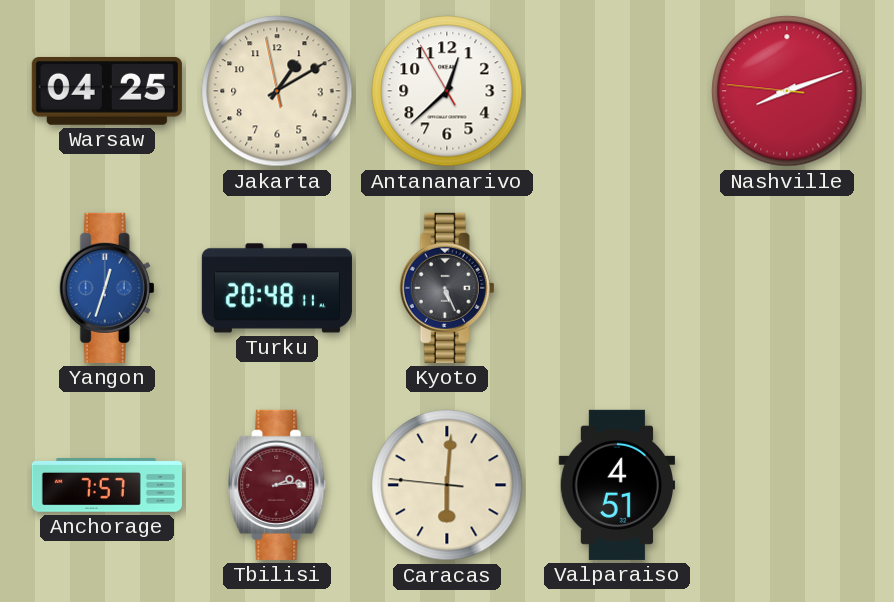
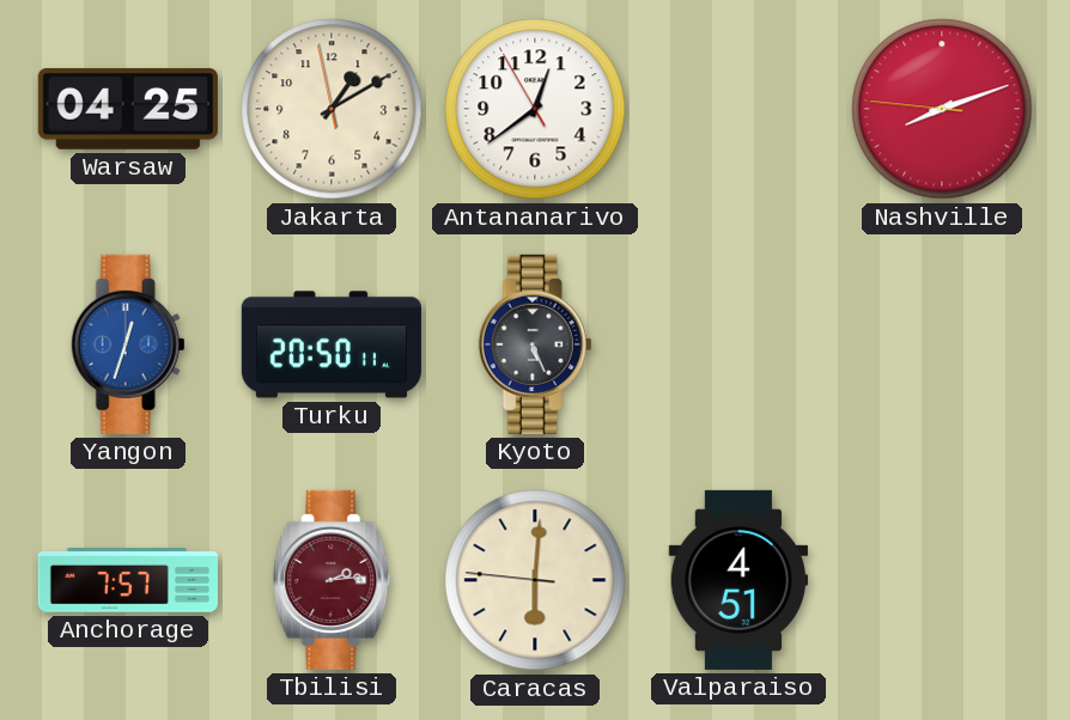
Antananarivo: 12:37 -> 12:38 (535, 109)
Turku: 20:48 -> 20:50 (332, 344)
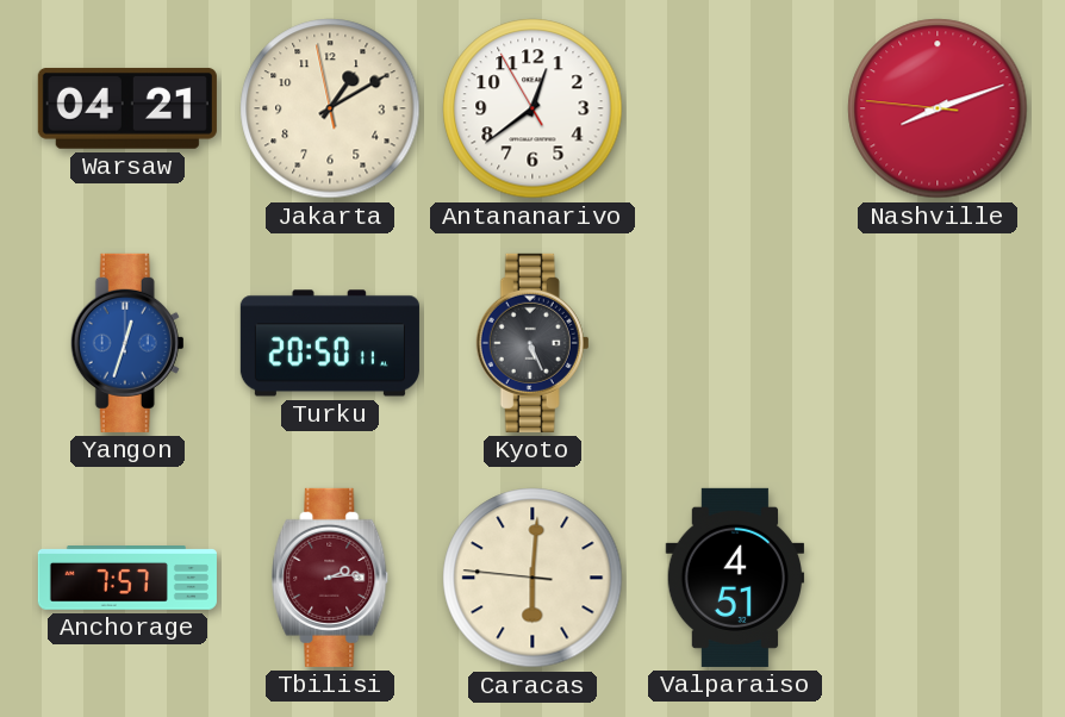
Warsaw: 04:25 -> 04:21 (127, 108)
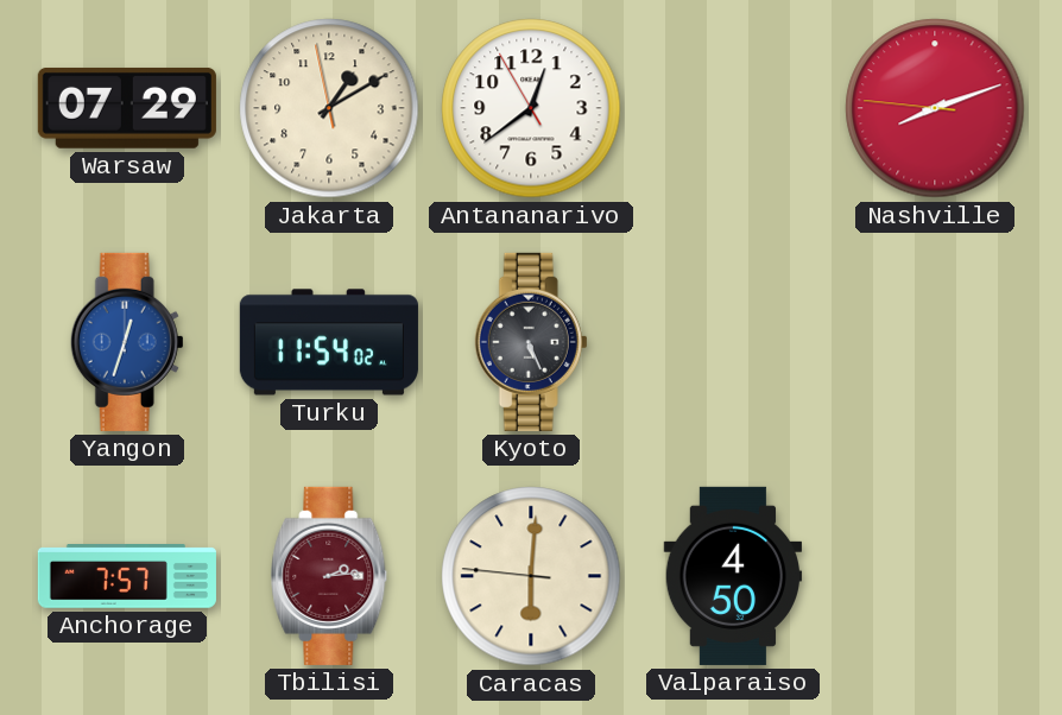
Warsaw: 04:21 -> 07:29 (127, 108)
Turku: 20:50 -> 11:54 (329, 342)
Valparaiso: 4:51 -> 4:50 (733, 576)
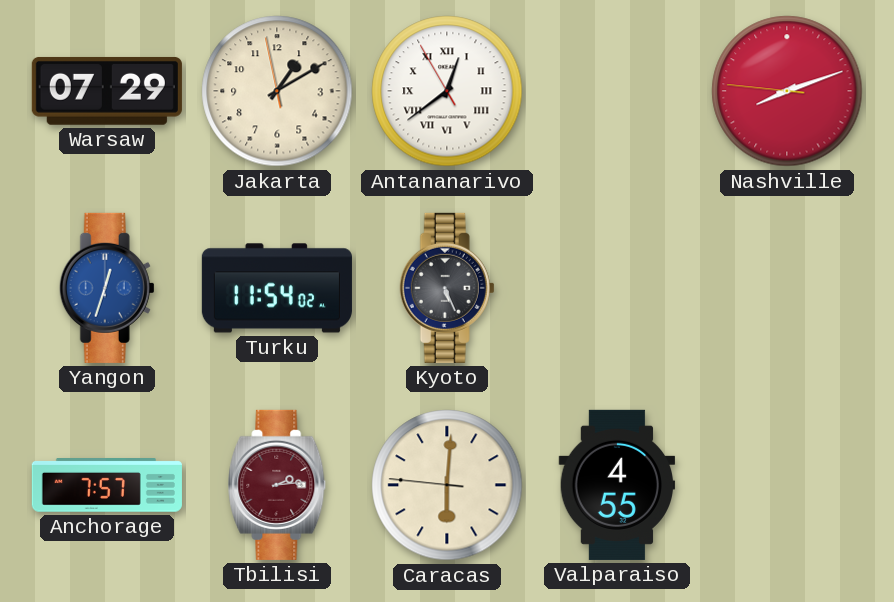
Antananarivo numerals: Arabic -> Roman (447, 91)
Valparaiso: 4:50 -> 4:55 (617, 485)
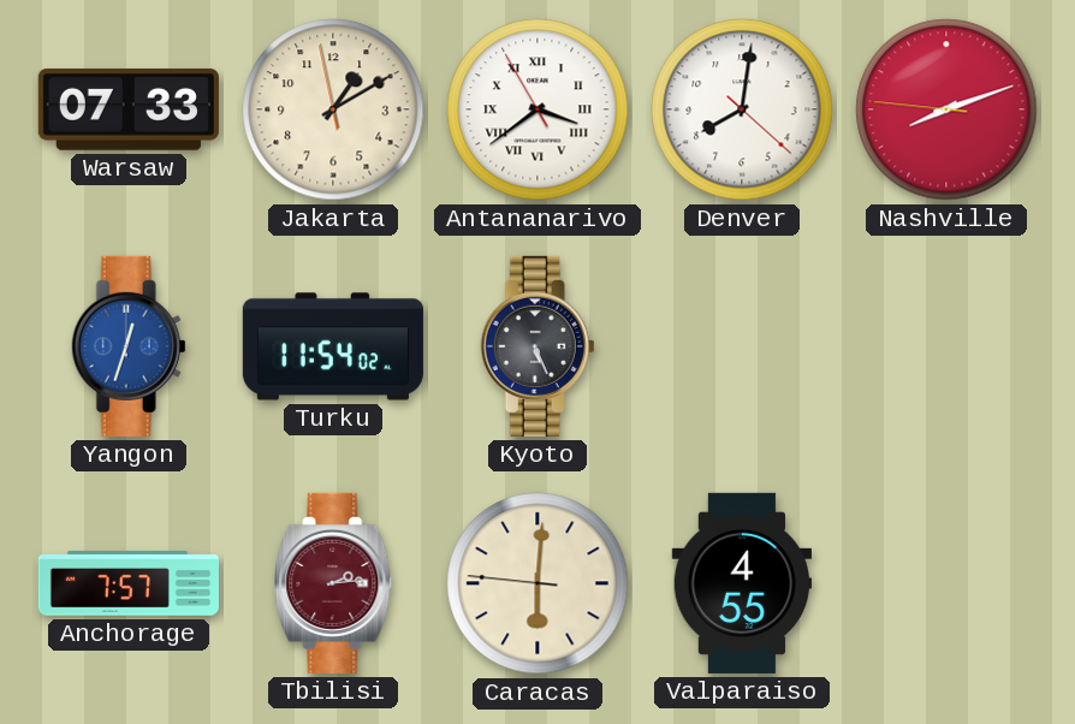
Warsaw: 07:29 -> 07:33 (129, 109)
Antananarivo: 12:38 -> 3:38 (537, 109)
Denver: none -> 8:01 (742, 109)
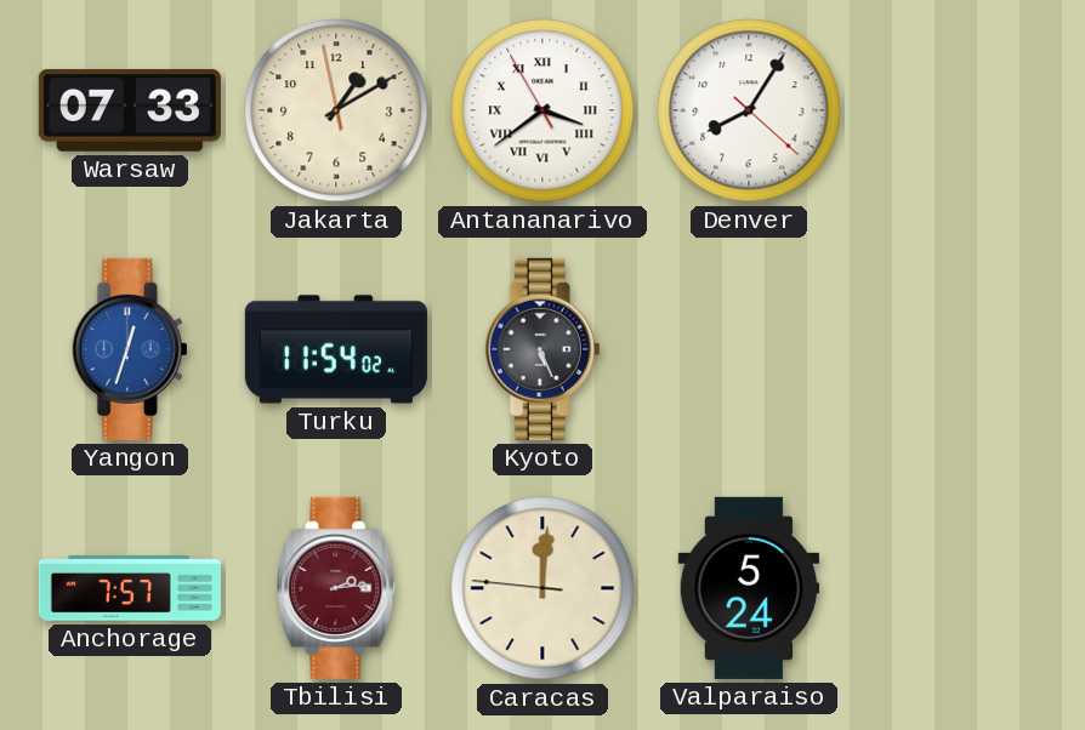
Denver: 8:01 -> 8:05 (749, 110)
Nashville: 8:11 -> none (946, 109)
Caracas: 6:00 -> 12:00 (542, 588)
Valparaiso: 4:55 -> 5:24 (749, 588)
